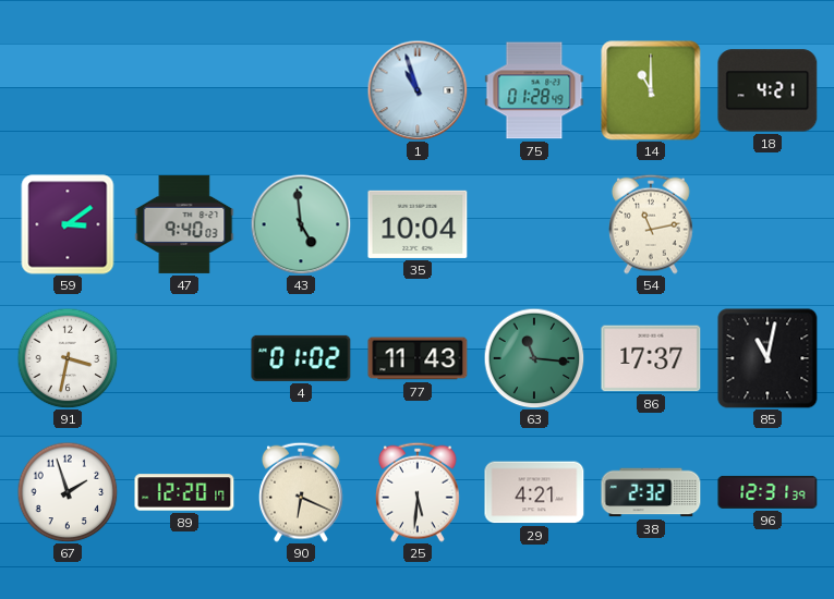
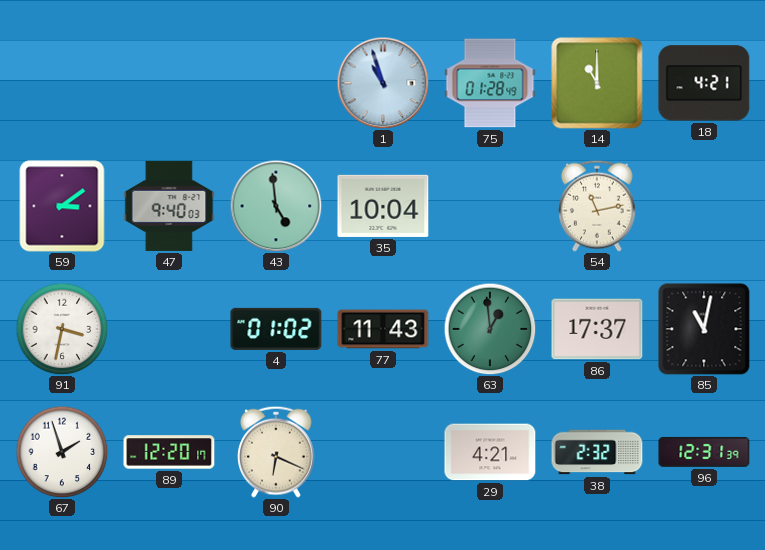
63: 11:16 -> 12:59 (490, 329)
25: 5:31 -> none (419, 492)
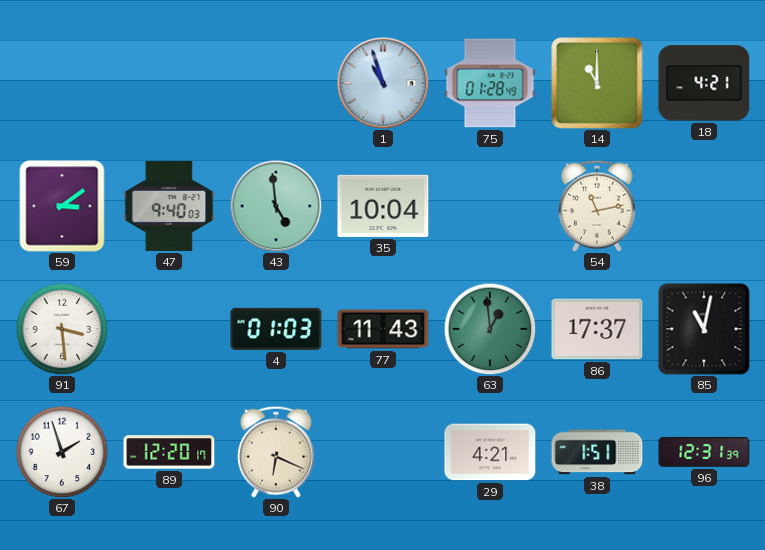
91: 3:32 -> 3:29 (62, 329)
4: 01:02 -> 01:03 (276, 329)
38: 2:32 -> 1:51 (597, 452)
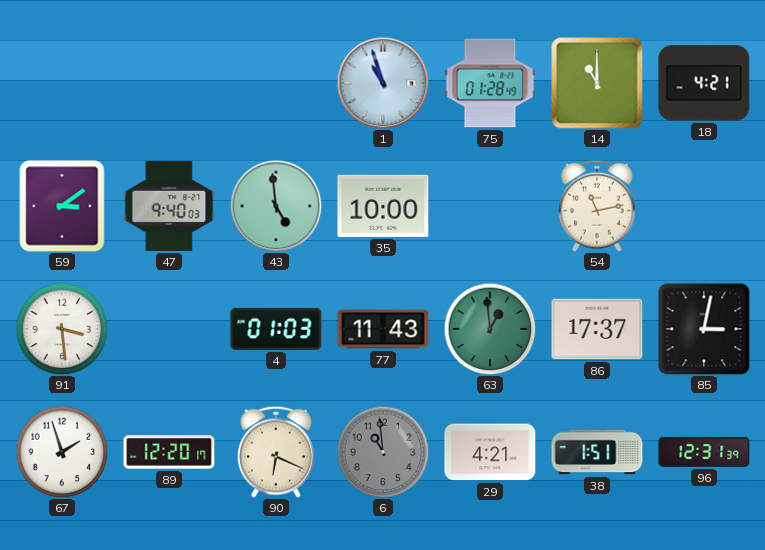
35: 10:04 -> 10:00 (383, 206)
85: 11:02 -> 3:02 (704, 329)
6: none -> 10:59 (383, 452)
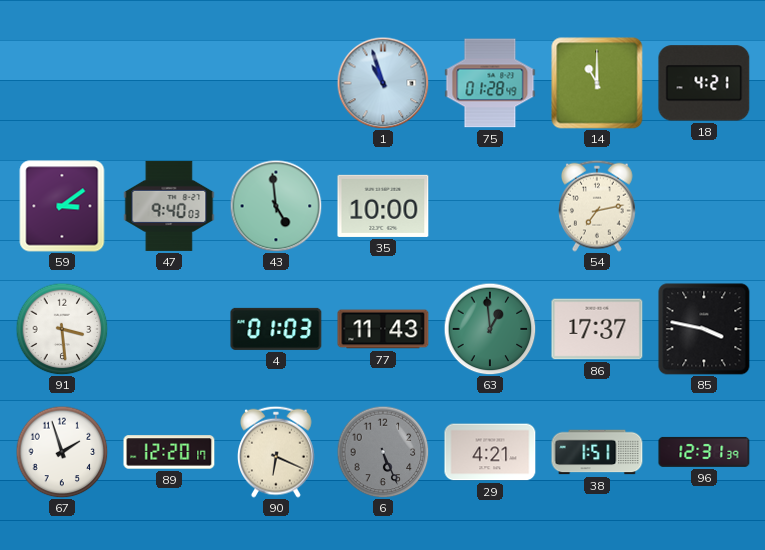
54: 11:13 -> 7:13 (598, 206)
85: 3:02 -> 3:47 (704, 329)
6: 10:59 -> 5:26 (383, 452)
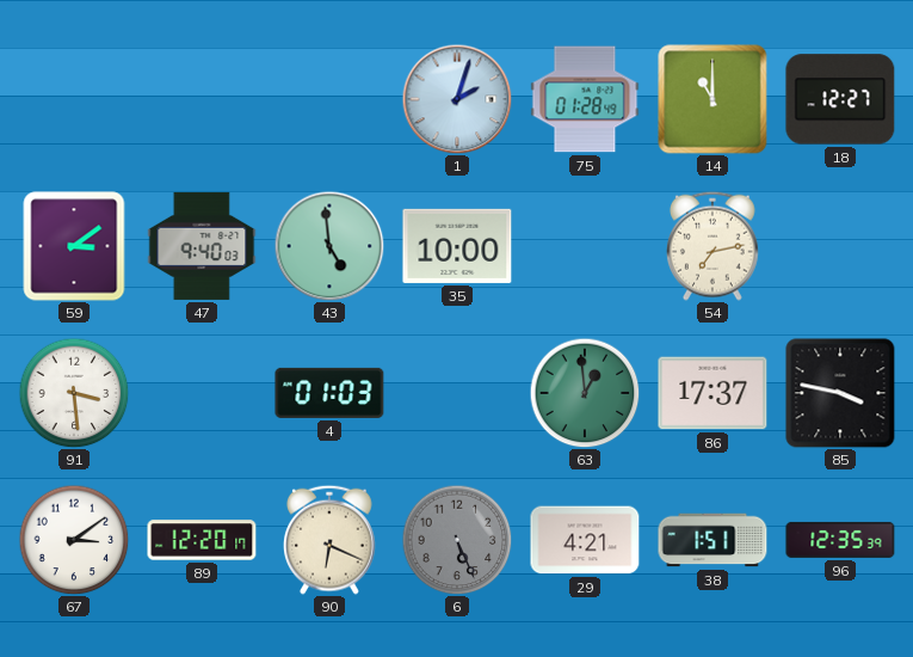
1: 10:57 -> 2:03 (457, 99)
18: 4:21 -> 12:27 (840, 99)
77: 11:43 -> none (383, 329)
67: 1:57 -> 3:09 (74, 540)
96: 12:31 -> 12:35 (840, 540)
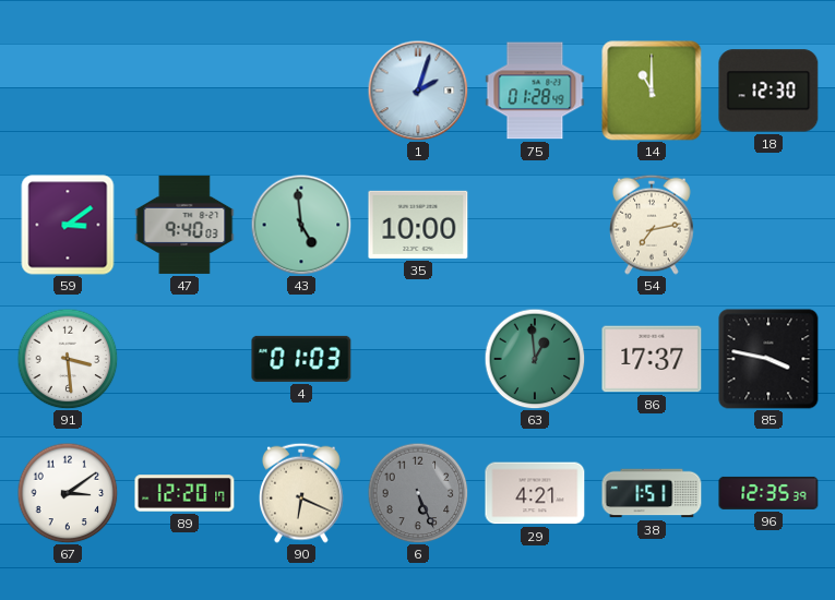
18: 12:27 -> 12:30 (768, 91)
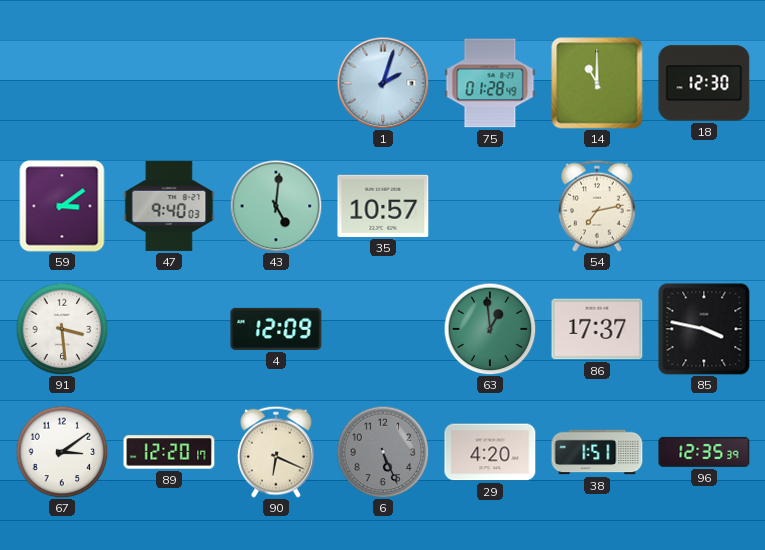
43: 4:59 -> 5:01 (276, 206)
35: 10:00 -> 10:57 (383, 206)
4: 01:03 -> 12:09 (276, 329)
29: 4:21 -> 4:20 (490, 452)
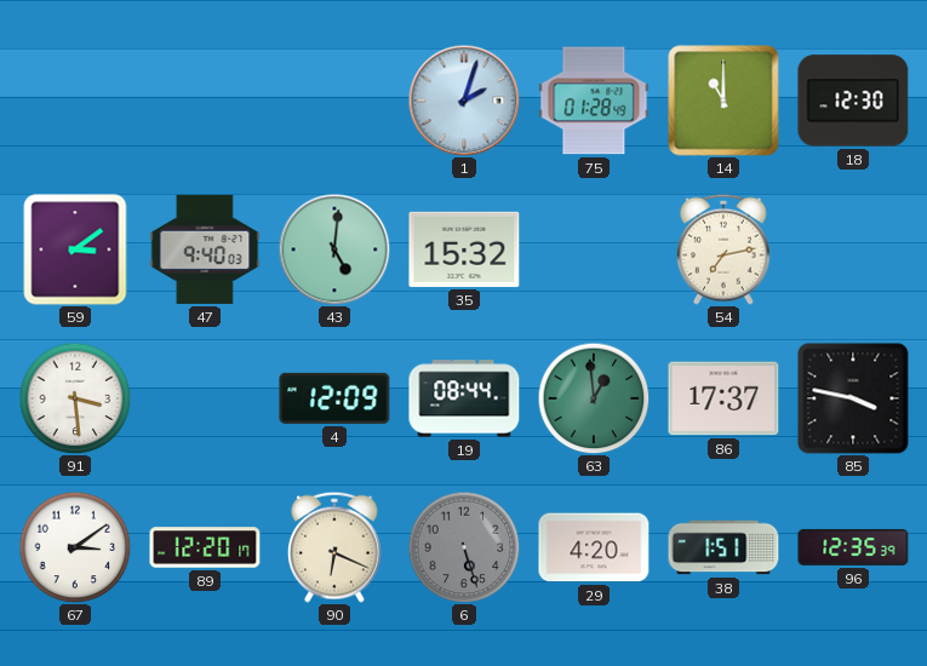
35: 10:57 -> 15:32 (464, 249)
19: none -> 08:44 (464, 398)
6: 5:26 -> 5:27 (464, 547)
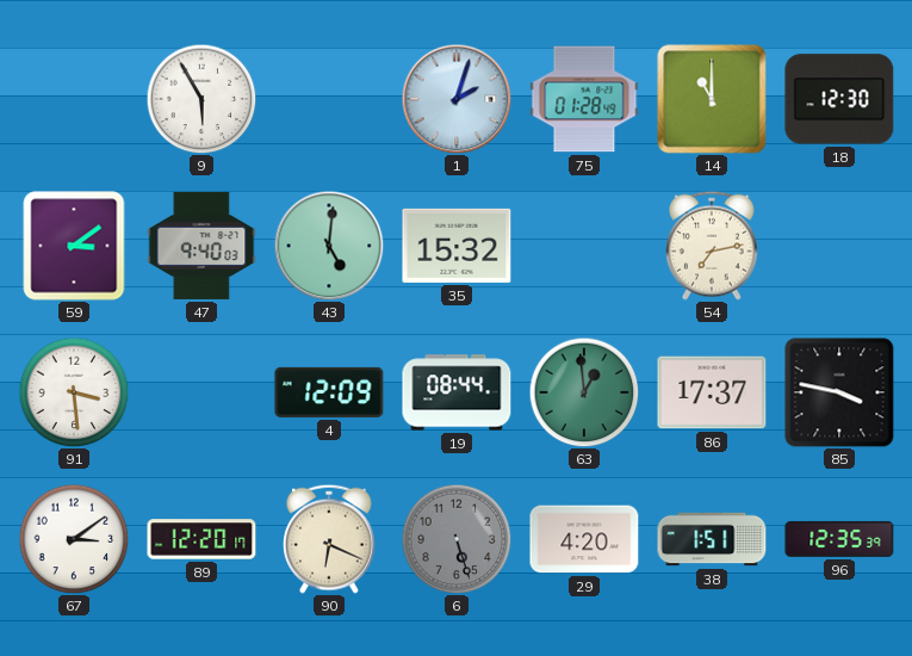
9: none -> 5:55 (201, 99)
